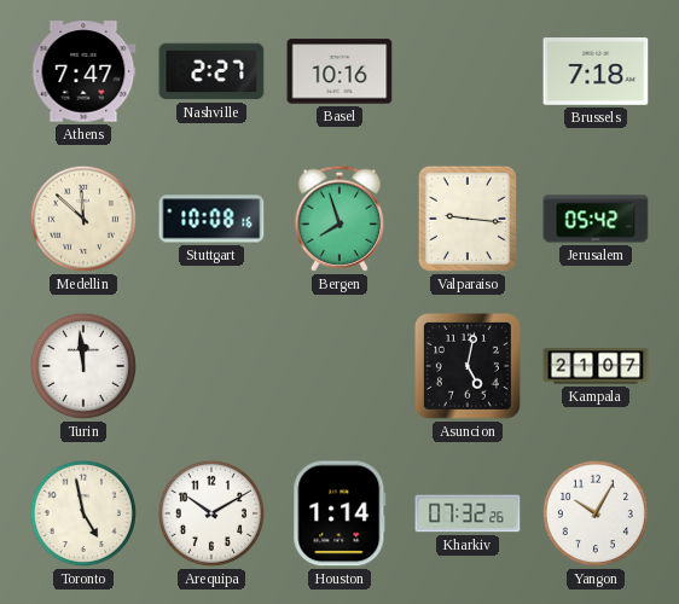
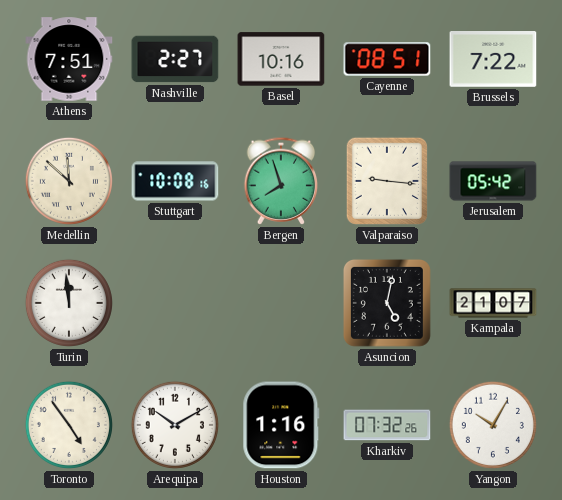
Athens: 7:47 -> 7:51 (69, 59)
Cayenne: none -> 08:51 (387, 59)
Brussels: 7:18 -> 7:22 (493, 59)
Toronto: 4:58 -> 4:54 (69, 425)
Houston: 1:14 -> 1:16 (281, 425)
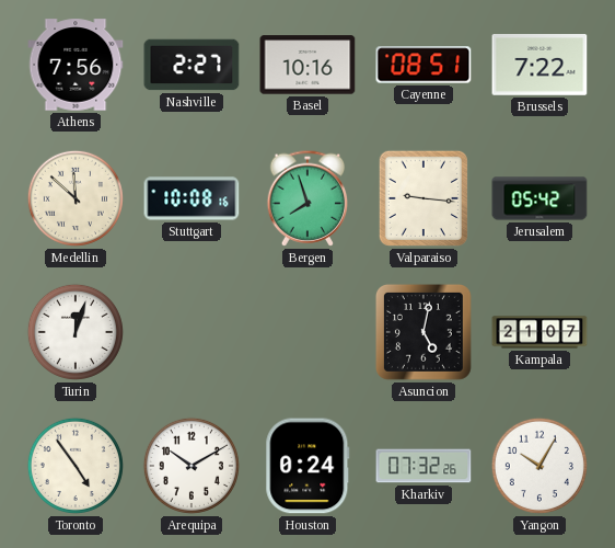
Athens: 7:51 -> 7:56 (76, 65)
Turin: 11:59 -> 12:03 (76, 332)
Houston: 1:16 -> 0:24 (307, 466)
